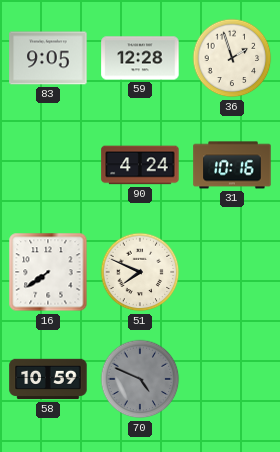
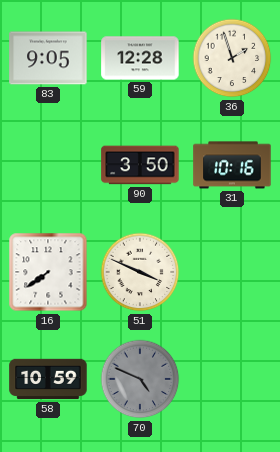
90: 4:24 -> 3:50 (140, 165)
51: 7:49 -> 3:49 (140, 272)
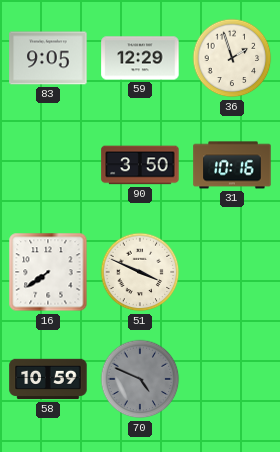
59: 12:28 -> 12:29 (140, 58)
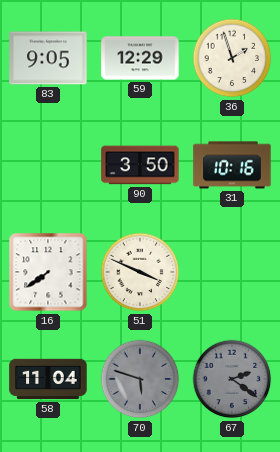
58: 10:59 -> 11:04 (48, 379)
70: 4:49 -> 5:48 (140, 379)
67: none -> 2:21 (232, 379)
